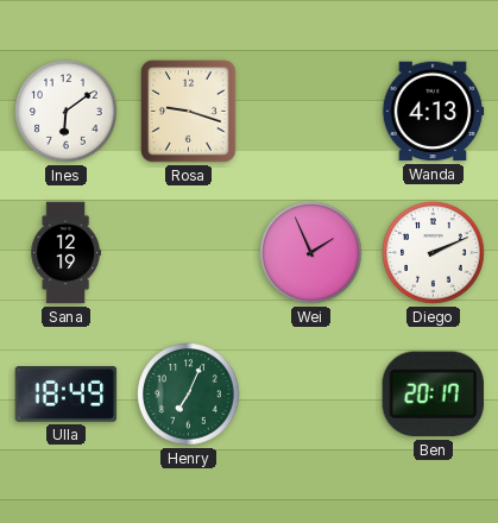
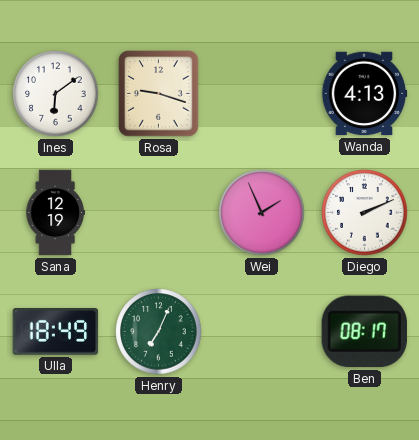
Ben: 20:17 -> 08:17 (364, 332)
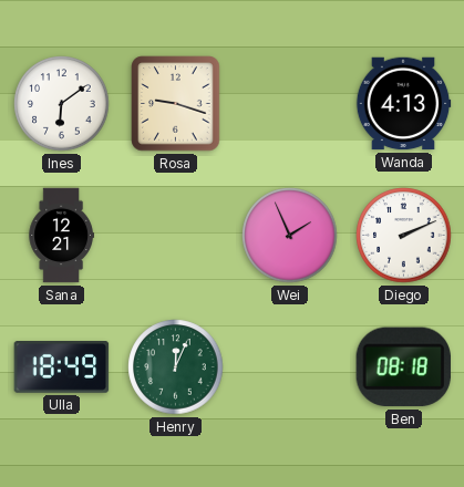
Sana: 12:19 -> 12:21 (61, 236)
Henry: 7:04 -> 12:04 (176, 367)
Ben: 08:17 -> 08:18 (403, 367)
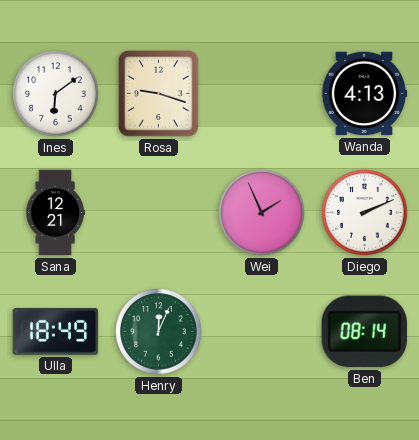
Ben: 08:18 -> 08:14 (364, 332)
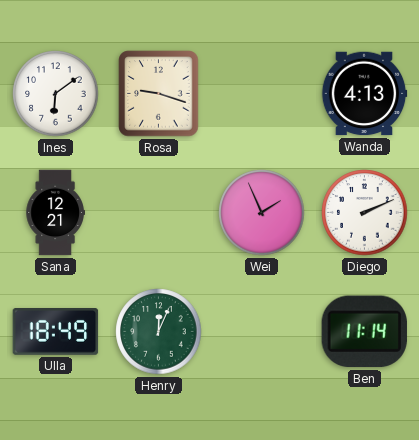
Ben: 08:14 -> 11:14 (364, 332)
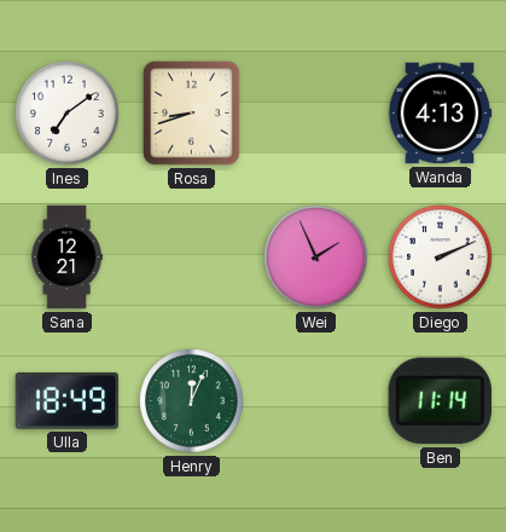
Ines: 6:09 -> 7:09 (68, 114)
Rosa: 9:18 -> 8:42 (192, 114)
